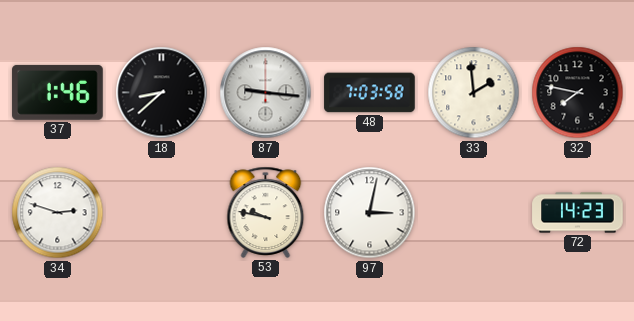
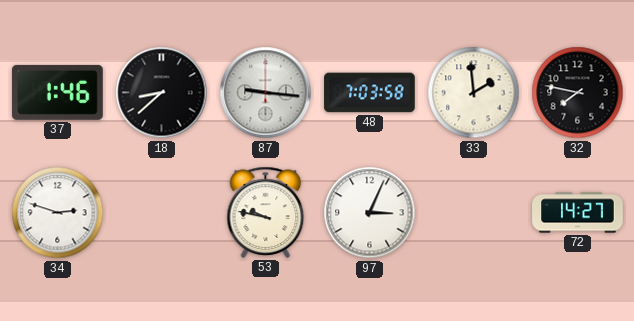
97: 3:02 -> 3:04 (370, 213)
72: 14:23 -> 14:27 (578, 213)
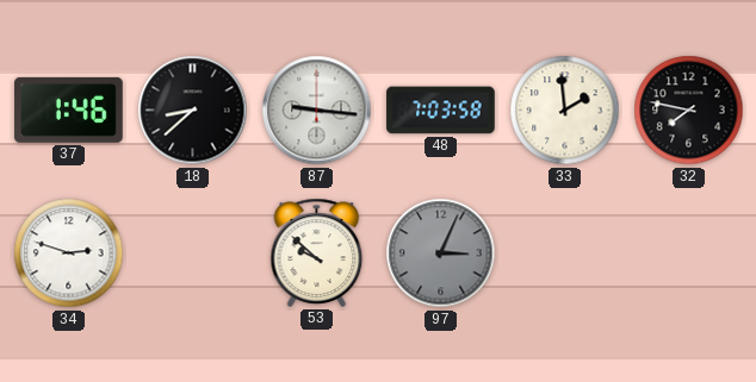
53: 9:47 -> 9:52 (317, 252)
97 dial: white -> grey (441, 253)
72: 14:27 -> none (578, 213)
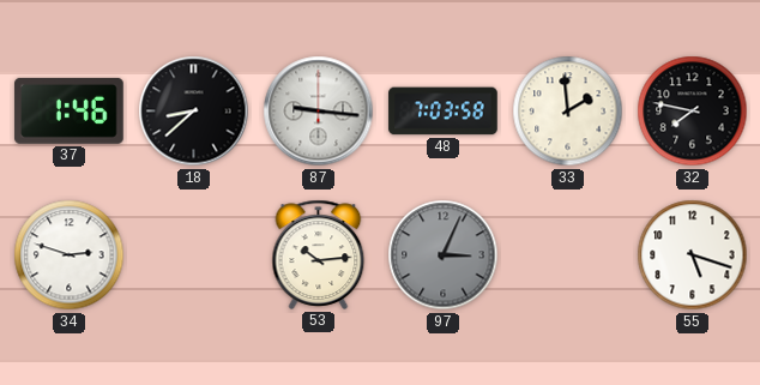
53: 9:52 -> 10:14 (319, 254)
55: none -> 5:18 (693, 255)
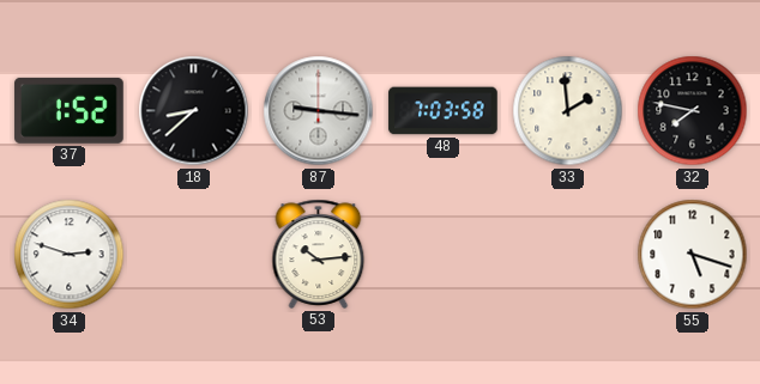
37: 1:46 -> 1:52 (70, 110)
97: 3:04 -> none (444, 255)
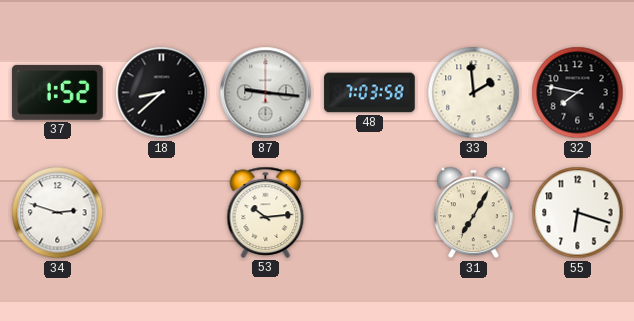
31: none -> 7:05 (473, 213)
55: 5:18 -> 6:18 (578, 213)
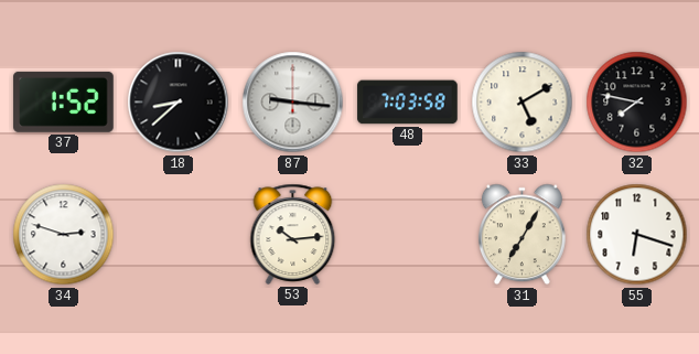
33: 1:59 -> 5:10 (523, 103)
